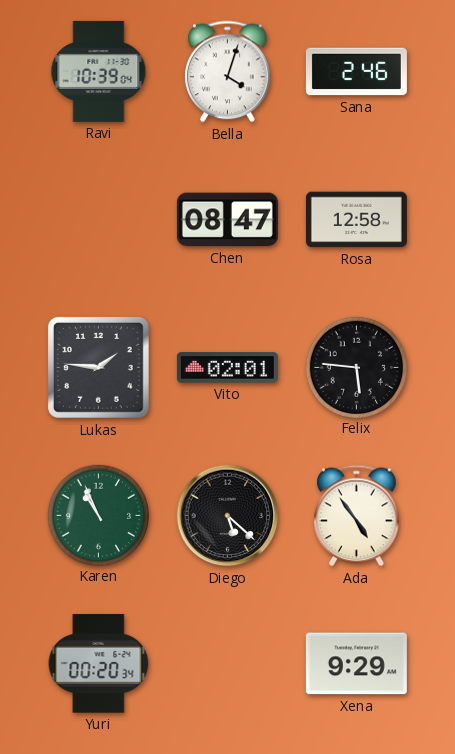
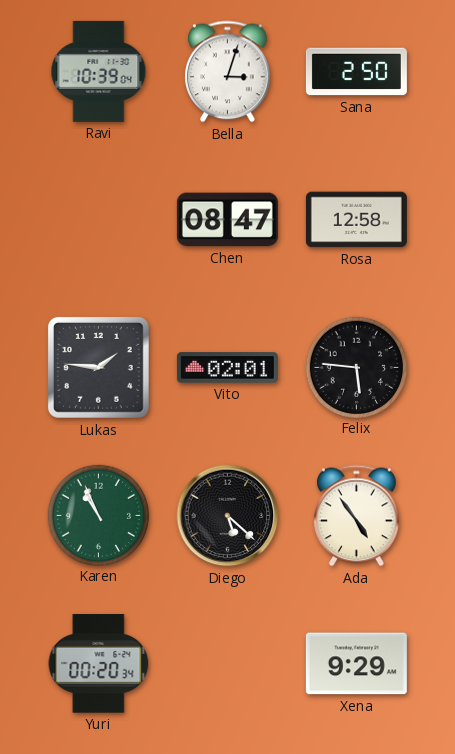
Bella: 4:03 -> 3:03 (228, 72)
Sana: 2:46 -> 2:50 (356, 72)
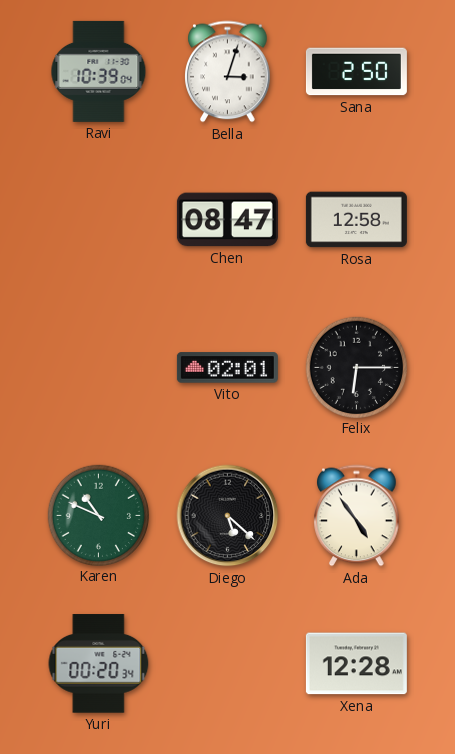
Lukas: 1:46 -> none (98, 367)
Felix: 5:46 -> 6:15 (356, 367)
Karen: 10:56 -> 10:49 (98, 515)
Xena: 9:29 -> 12:28 (356, 664)
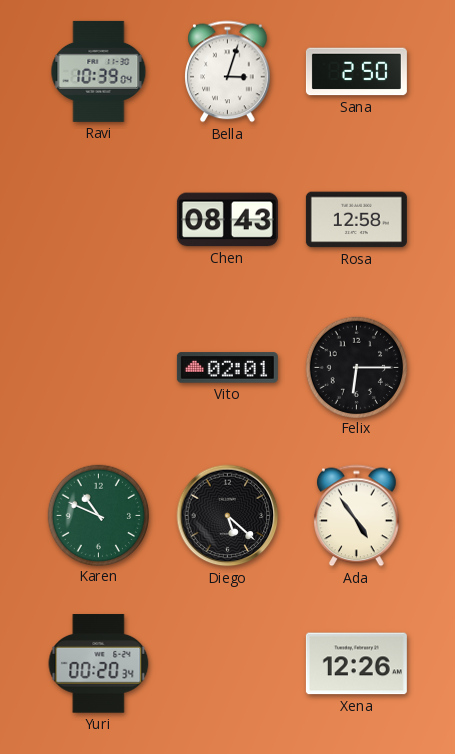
Chen: 08:47 -> 08:43 (227, 220)
Xena: 12:28 -> 12:26 (356, 664)
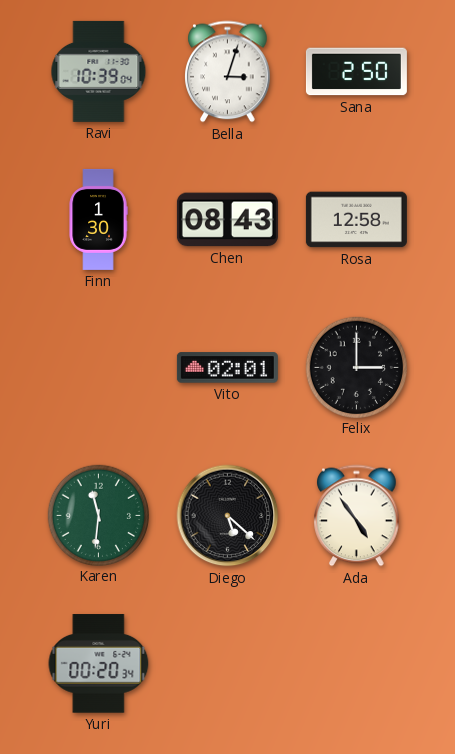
Finn: none -> 1:30 (98, 219)
Felix: 6:15 -> 3:00 (356, 367)
Karen: 10:49 -> 11:31 (98, 515)
Xena: 12:26 -> none (356, 664)
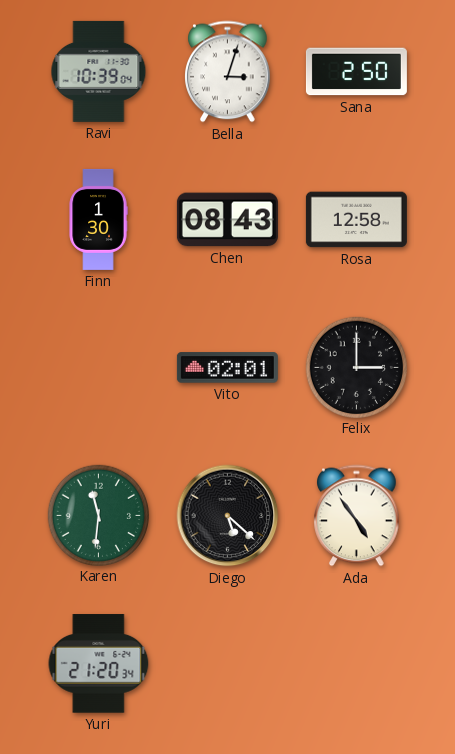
Yuri: 00:20 -> 21:20 (99, 664)
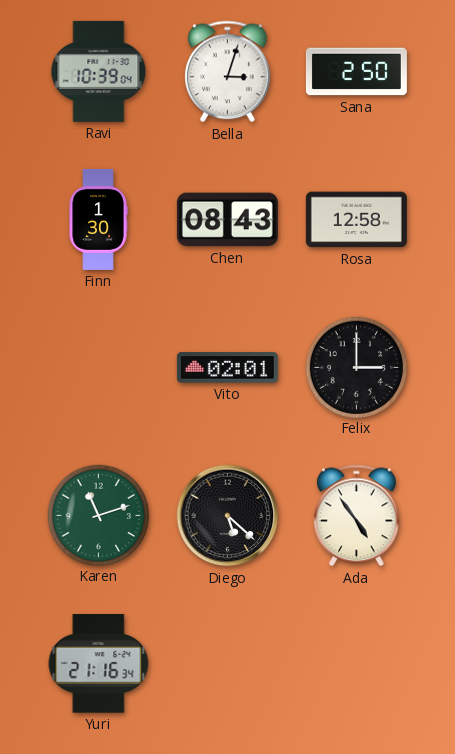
Karen: 11:31 -> 11:12 (98, 515)
Yuri: 21:20 -> 21:16 (99, 664)
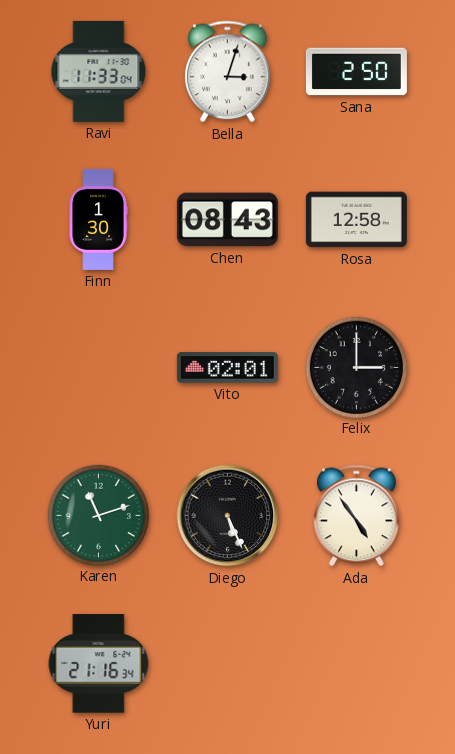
Ravi: 10:39 -> 11:33 (99, 71)
Diego: 5:22 -> 5:26 (228, 516)
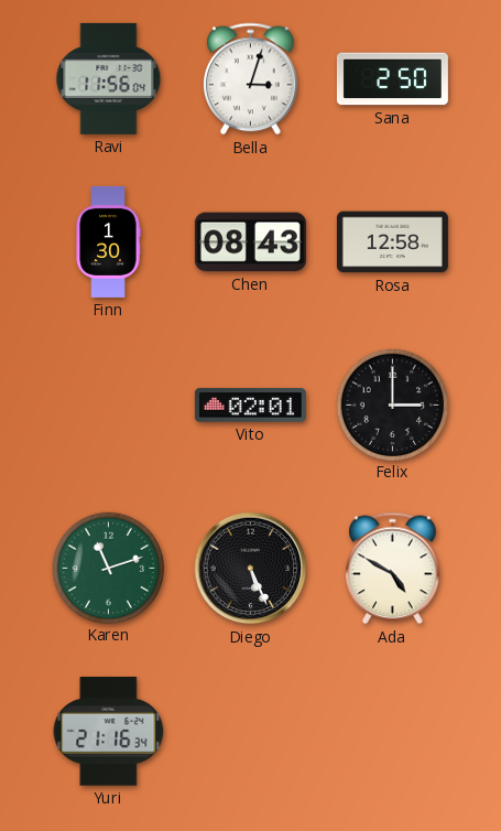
Ravi: 11:33 -> 11:56 (109, 78)
Ada: 4:54 -> 4:50 (393, 569)
